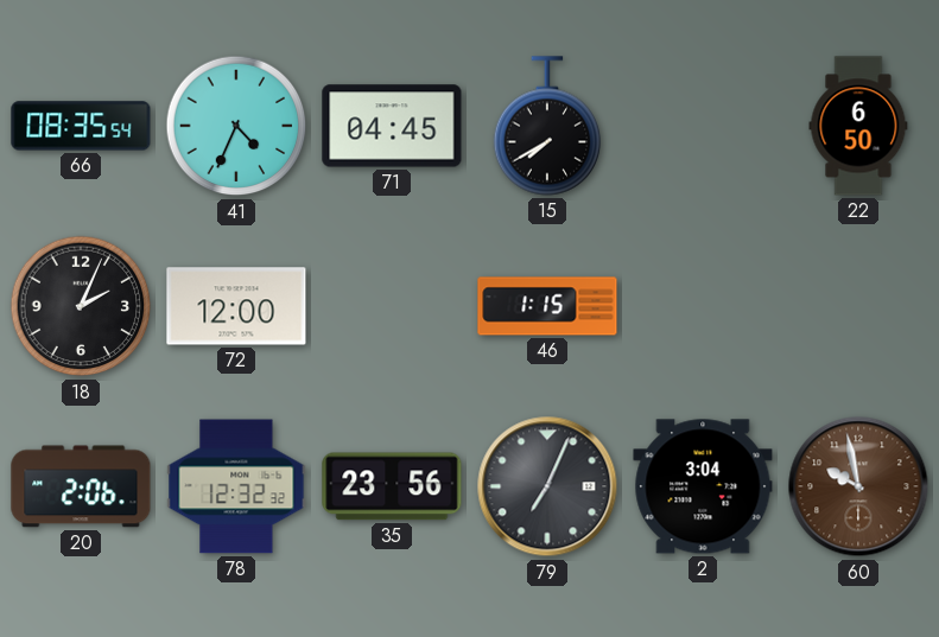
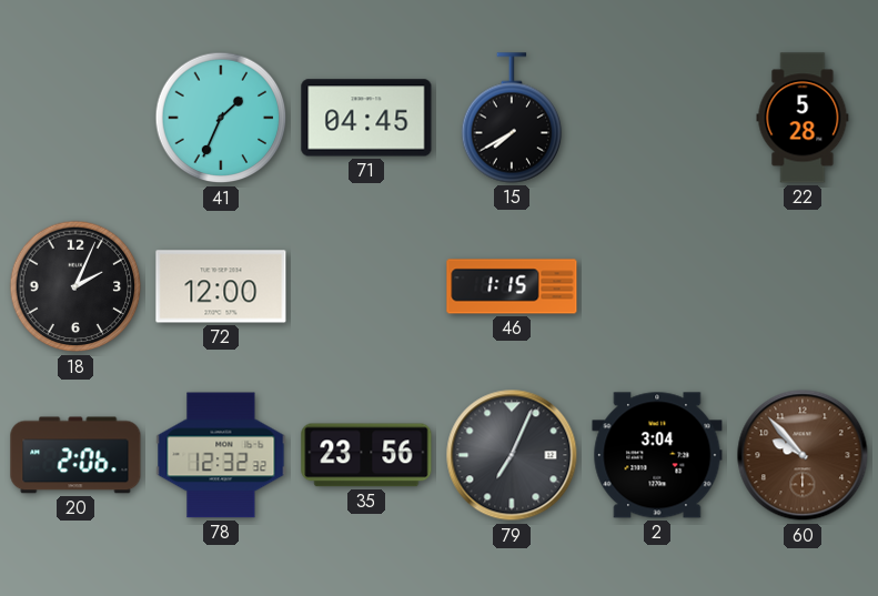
66: 08:35 -> none (81, 126)
41: 4:34 -> 1:34 (221, 118)
22: 6:50 -> 5:28 (803, 118)
60: 9:58 -> 9:53 (803, 455)
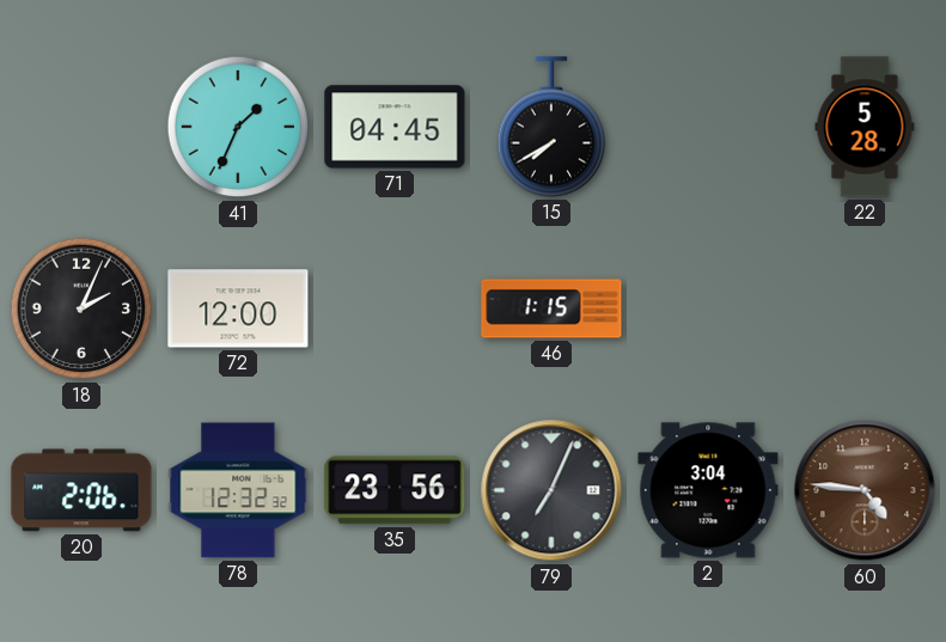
60: 9:53 -> 4:46 (865, 490)
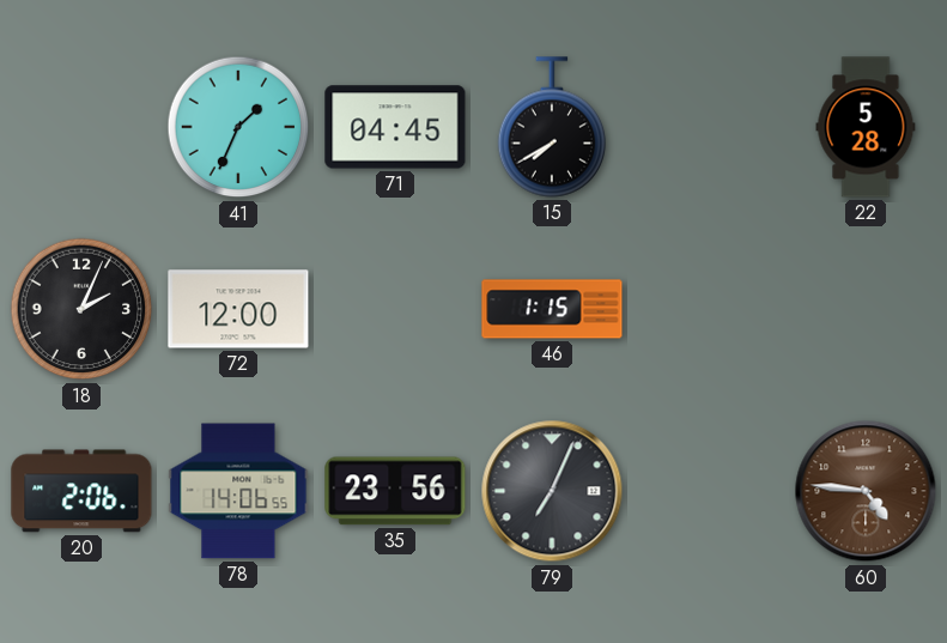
78: 12:32 -> 14:06 (238, 491)
2: 3:04 -> none (708, 490)
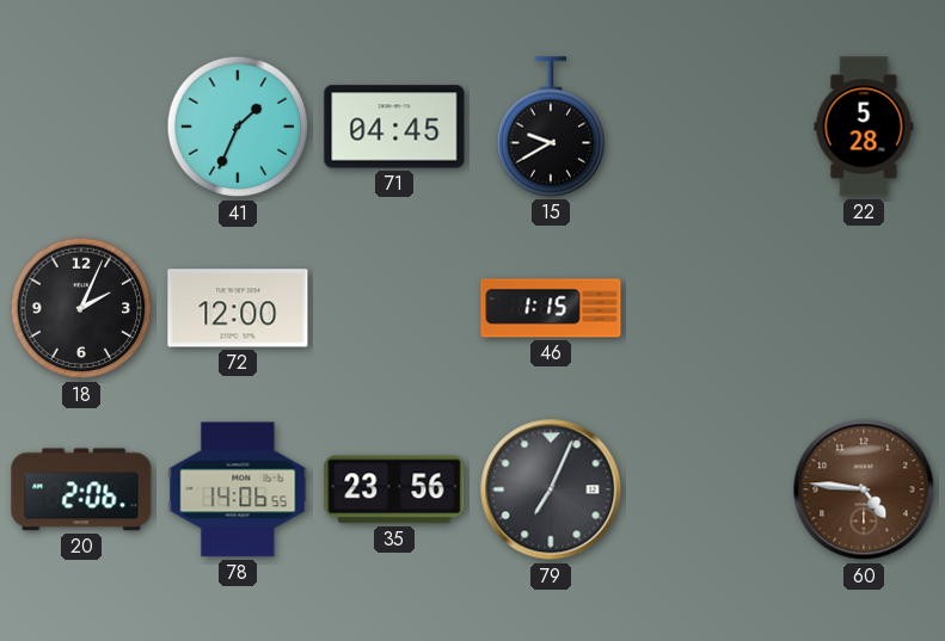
15: 7:40 -> 9:40 (551, 127)
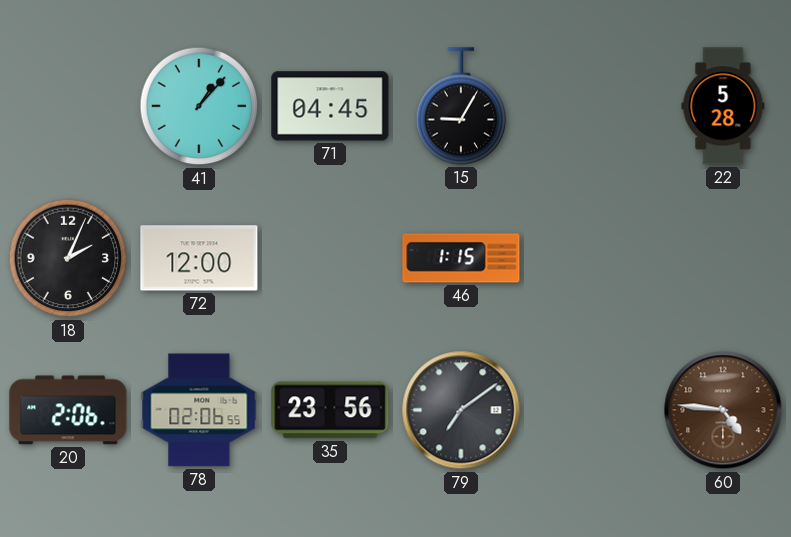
41: 1:34 -> 1:07 (199, 106)
15: 9:40 -> 9:05 (461, 106)
78: 14:06 -> 02:06 (199, 410)
79: 7:04 -> 7:09 (461, 410)
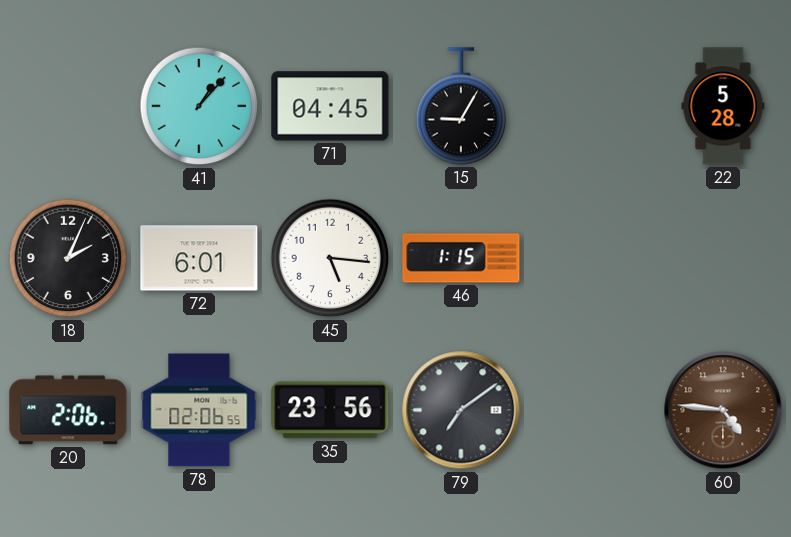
72: 12:00 -> 6:01 (199, 258)
45: none -> 5:16 (330, 258)
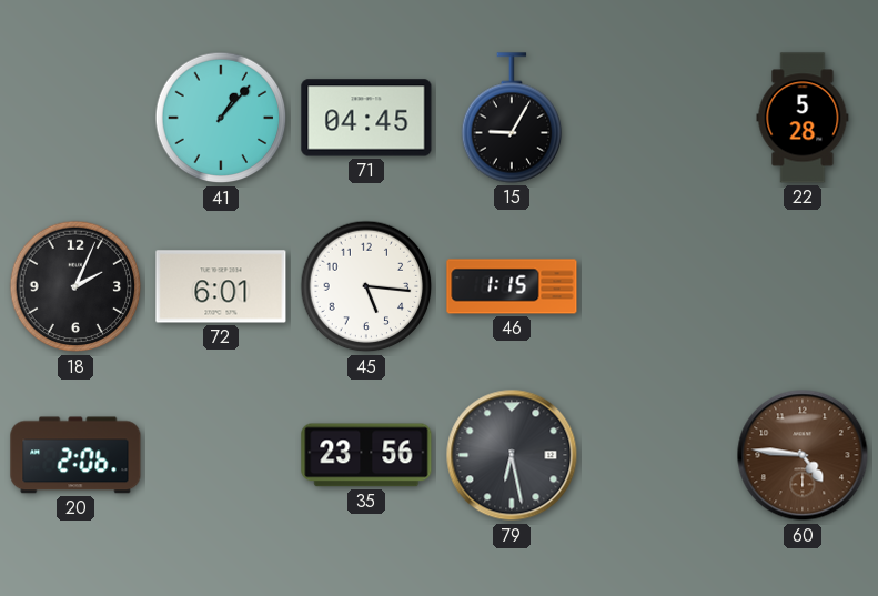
78: 02:06 -> none (199, 410)
79: 7:09 -> 6:28 (512, 455)
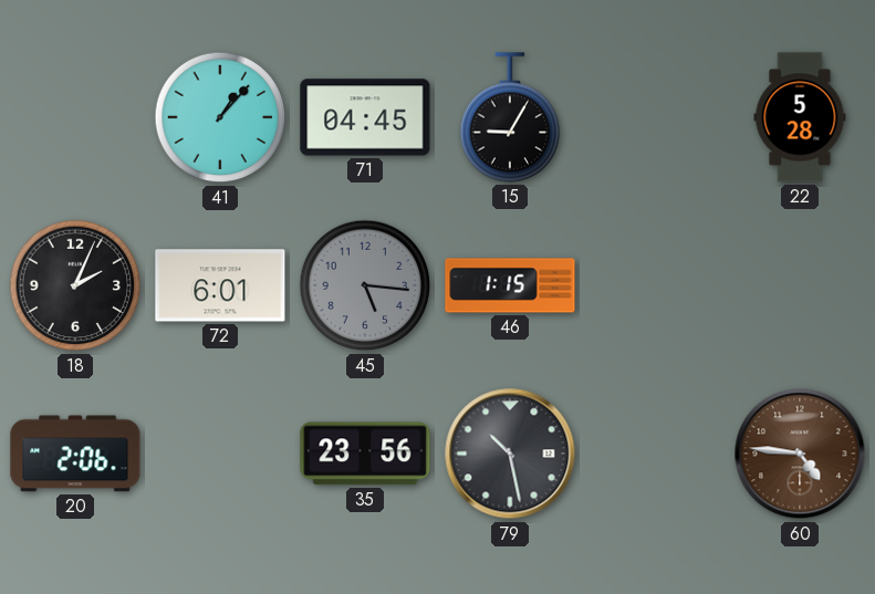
45 dial: white -> grey (365, 285)
79: 6:28 -> 10:28 (510, 454)
